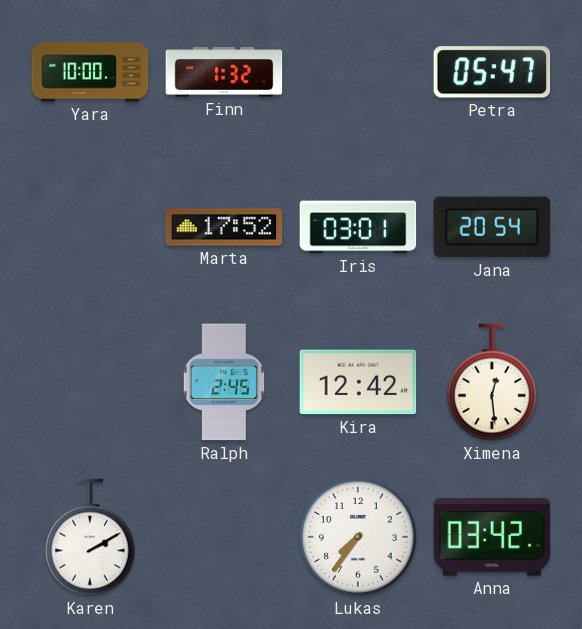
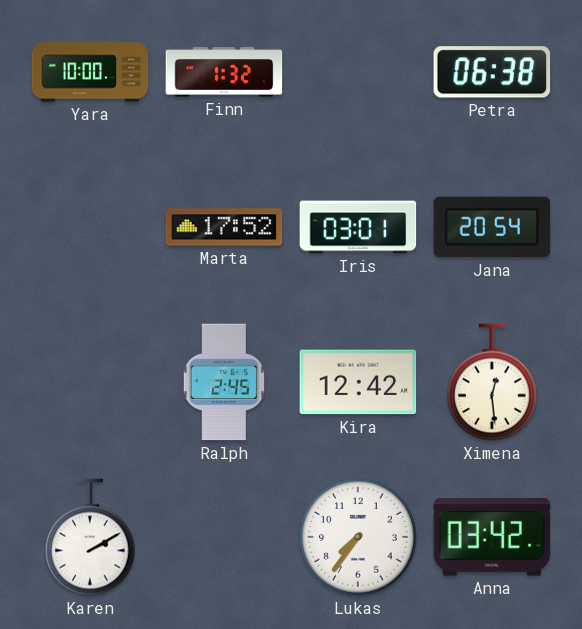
Petra: 05:47 -> 06:38 (492, 72)
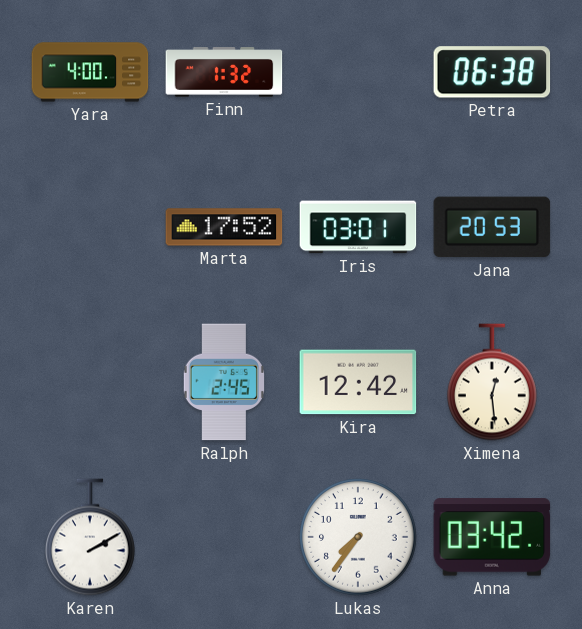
Yara: 10:00 -> 4:00 (90, 72)
Jana: 20:54 -> 20:53 (492, 227)
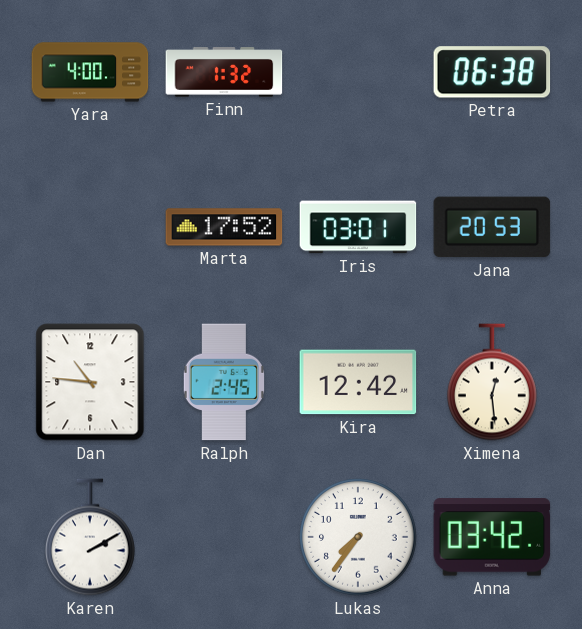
Dan: none -> 10:46 (90, 382)
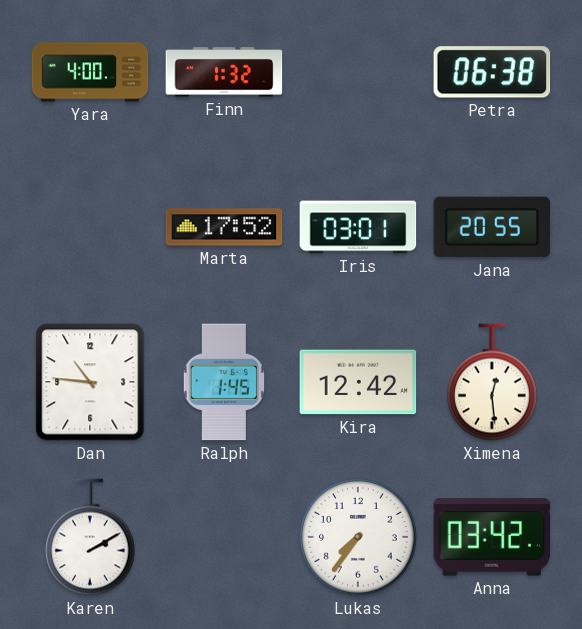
Jana: 20:53 -> 20:55 (492, 227)
Ralph: 2:45 -> 1:45 (224, 382)
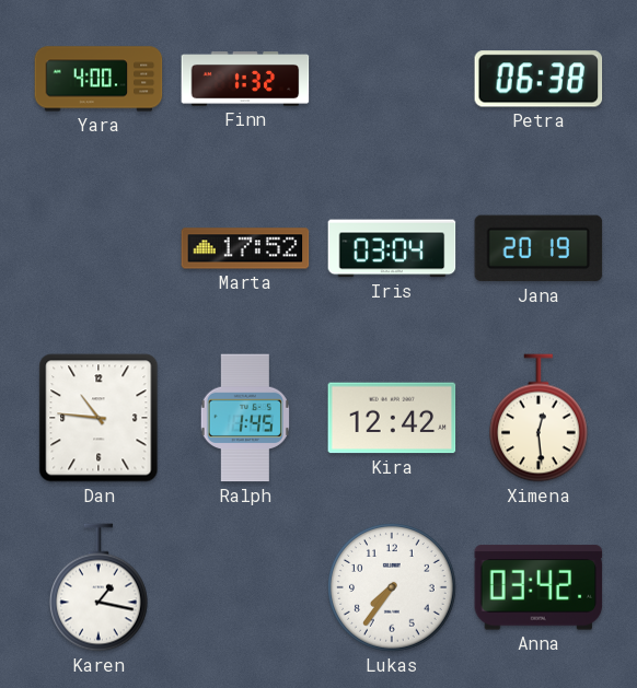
Iris: 03:01 -> 03:04 (392, 248)
Jana: 20:55 -> 20:19 (538, 248)
Karen: 2:10 -> 1:17 (100, 587)
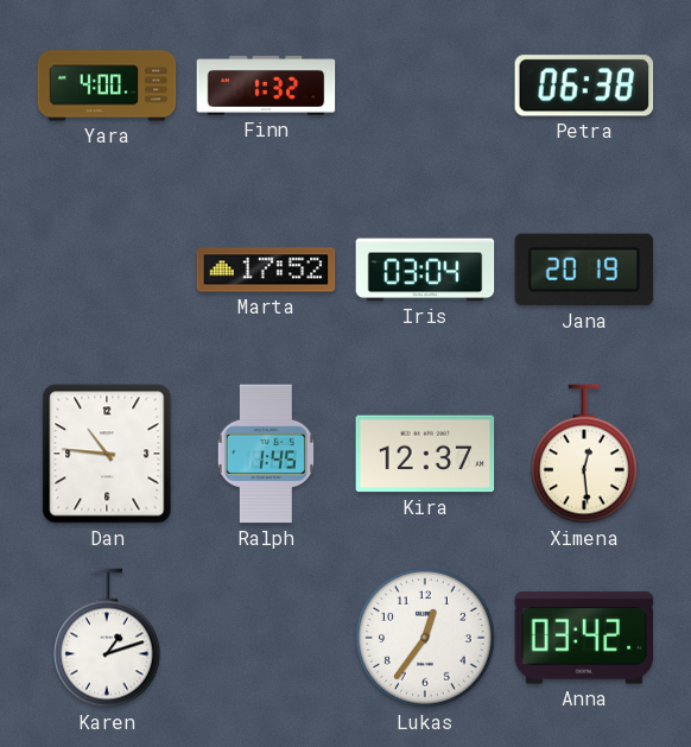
Kira: 12:42 -> 12:37 (425, 454)
Karen: 1:17 -> 1:12 (108, 638)
Lukas: 7:36 -> 12:36 (425, 638)
